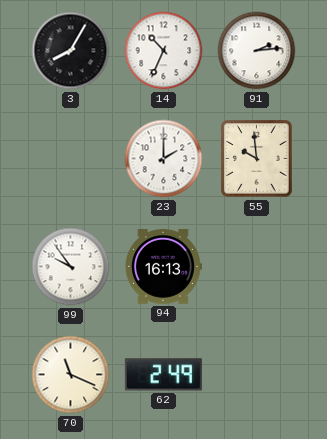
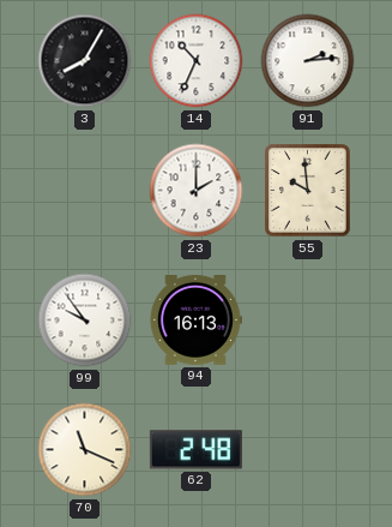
62: 2:49 -> 2:48 (195, 450)
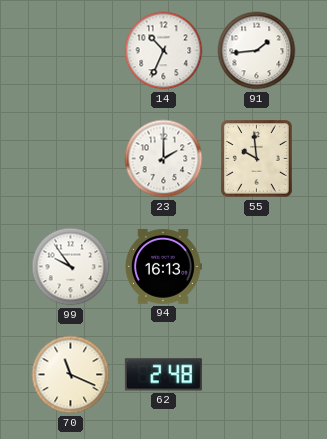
3: 8:05 -> none (85, 61)
91: 2:14 -> 1:44 (257, 51)
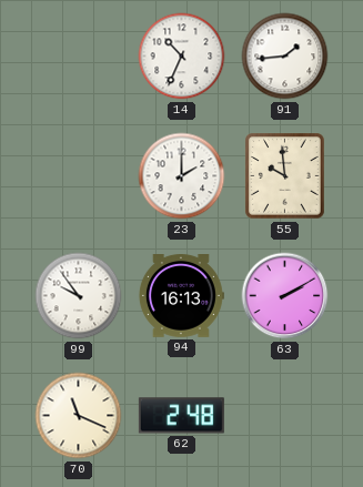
63: none -> 2:10 (285, 296)
